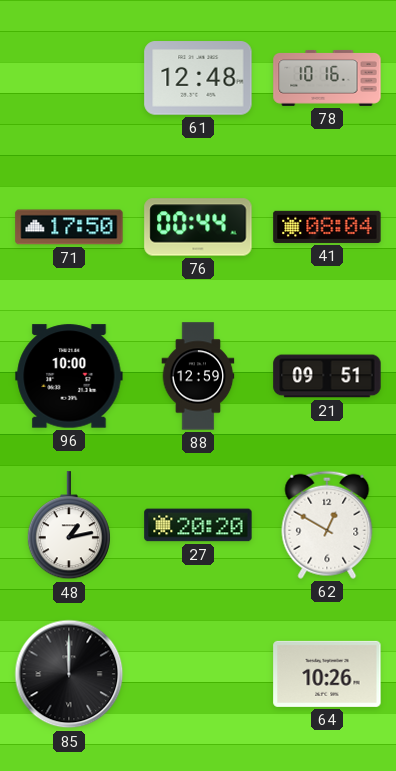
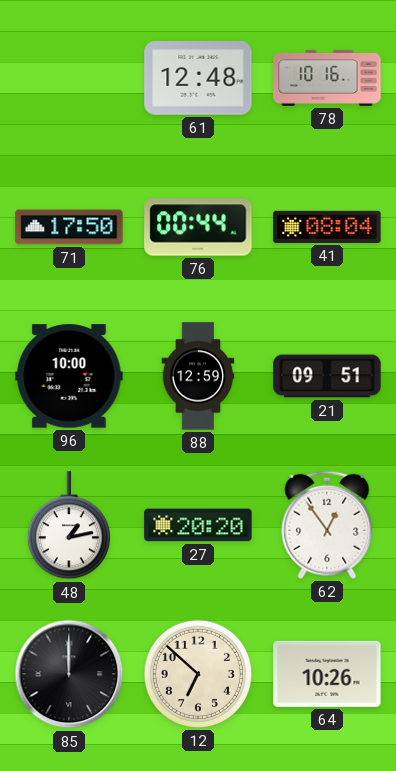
62: 12:50 -> 12:54 (327, 525)
12: none -> 6:52 (198, 674)
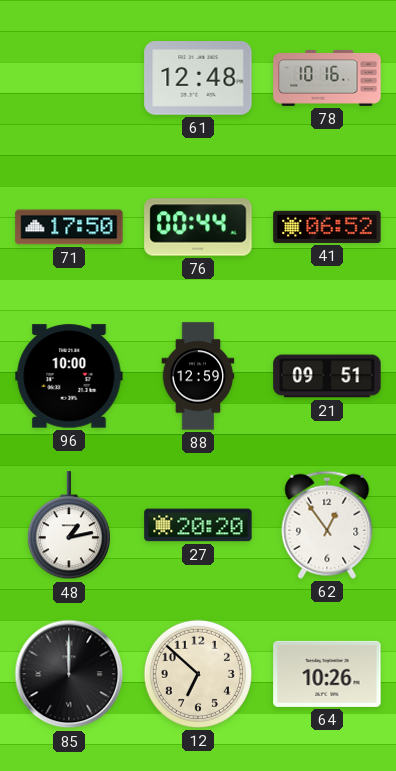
41: 08:04 -> 06:52 (327, 227)
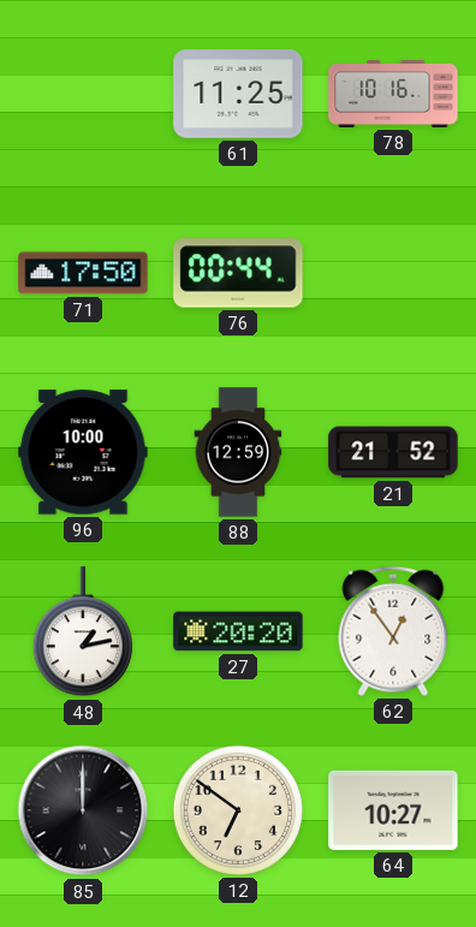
61: 12:48 -> 11:25 (238, 94)
41: 06:52 -> none (327, 227)
21: 09:51 -> 21:52 (393, 452)
12: 6:52 -> 6:51 (238, 810)
64: 10:26 -> 10:27 (393, 810)
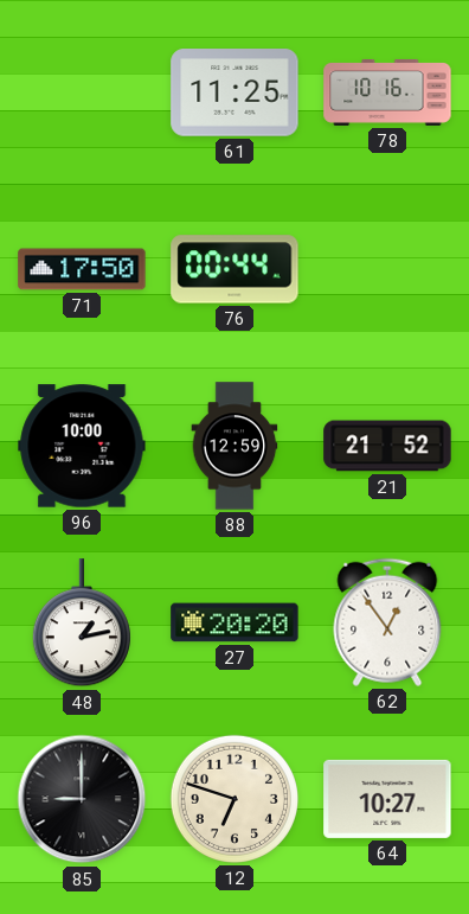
85: 12:00 -> 9:00 (82, 799)
12: 6:51 -> 6:48 (234, 799)
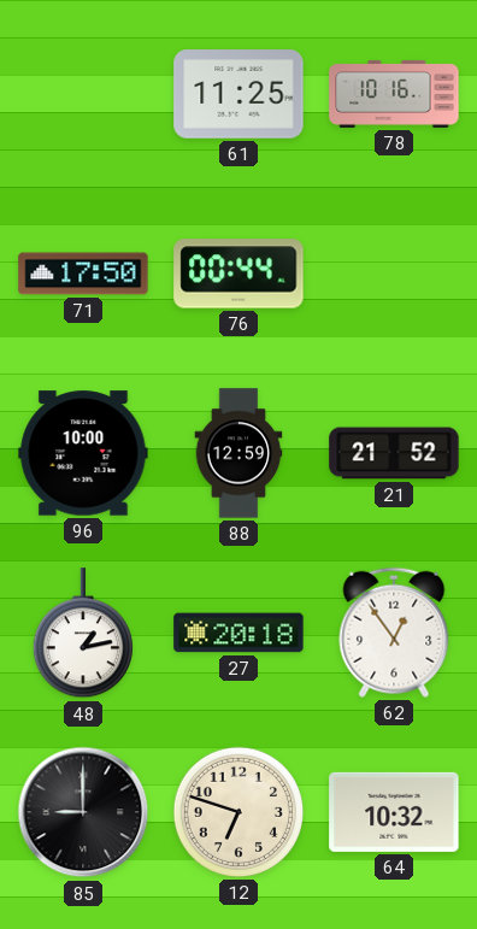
27: 20:20 -> 20:18 (238, 633)
64: 10:27 -> 10:32 (394, 812)
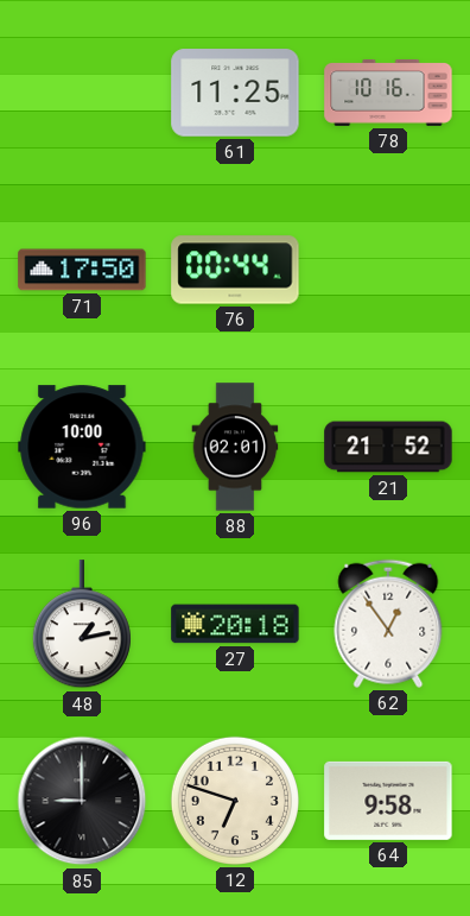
88: 12:59 -> 02:01 (235, 447)
64: 10:32 -> 9:58 (388, 801)
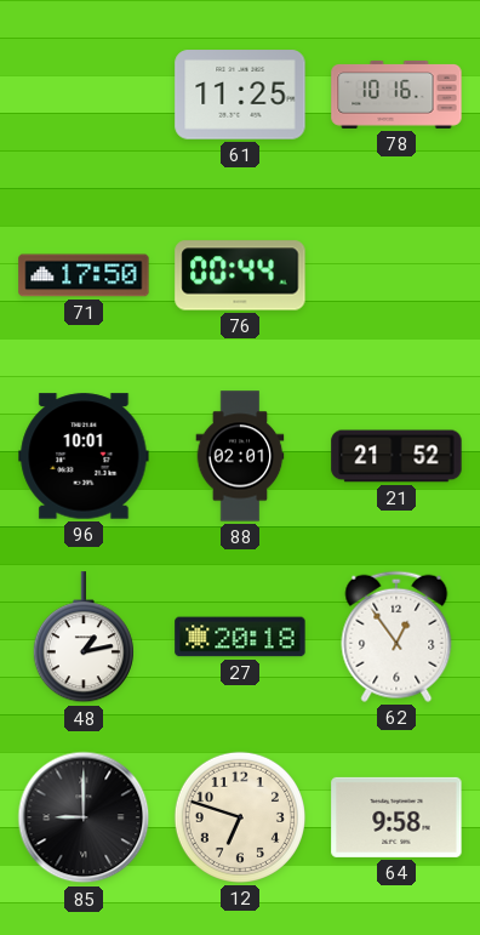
96: 10:00 -> 10:01 (84, 456)
